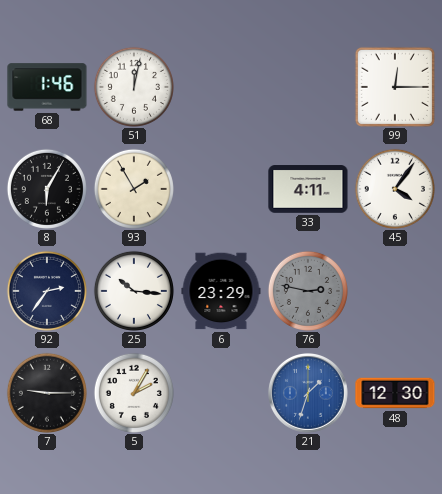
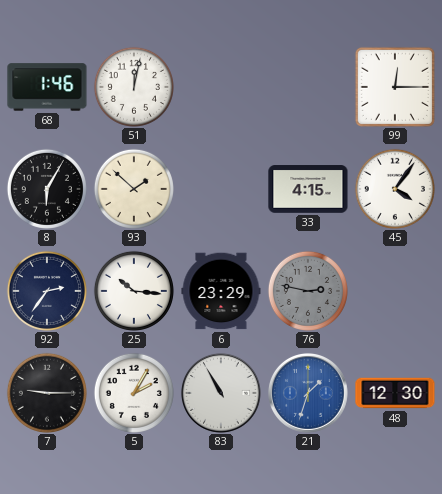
93: 1:55 -> 1:52 (134, 189)
33: 4:11 -> 4:15 (308, 189)
83: none -> 10:55 (221, 393)
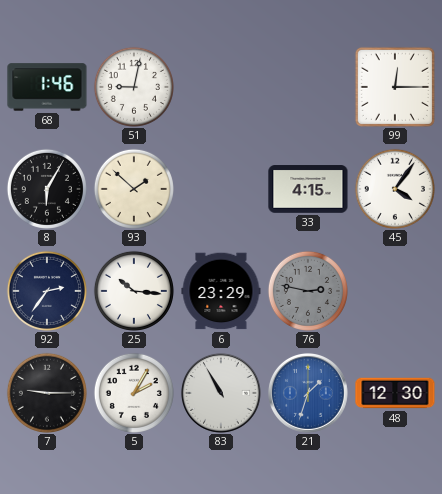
51: 12:02 -> 9:02 (134, 87)
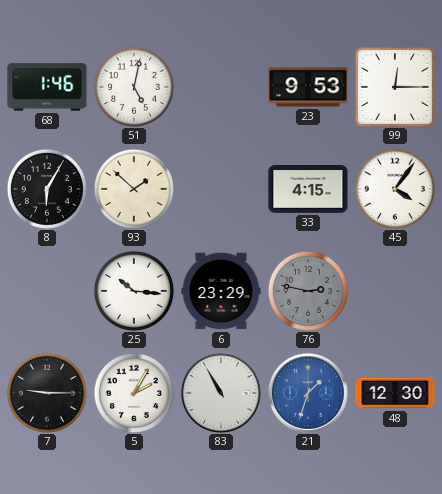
51: 9:02 -> 5:02 (134, 87)
23: none -> 9:53 (308, 87)
92: 2:36 -> none (47, 291)
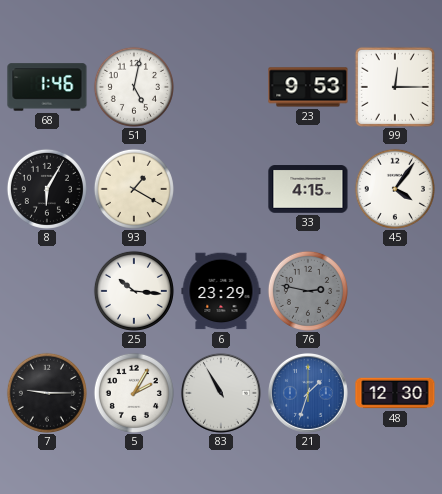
93: 1:52 -> 1:20 (134, 189)
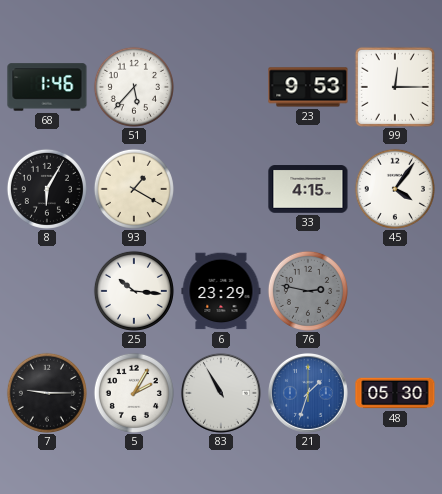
51: 5:02 -> 5:37 (134, 87)
48: 12:30 -> 05:30 (395, 393)
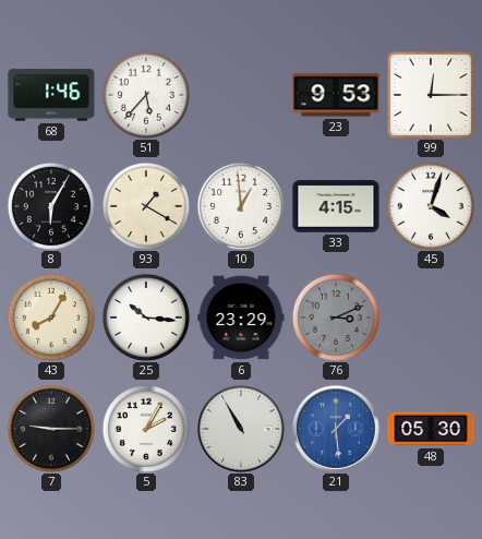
10: none -> 12:59 (241, 206)
45: 4:06 -> 4:03 (431, 206)
43: none -> 8:05 (51, 318)
76: 2:47 -> 3:11 (336, 318)
21: 1:33 -> 1:29 (336, 429)
